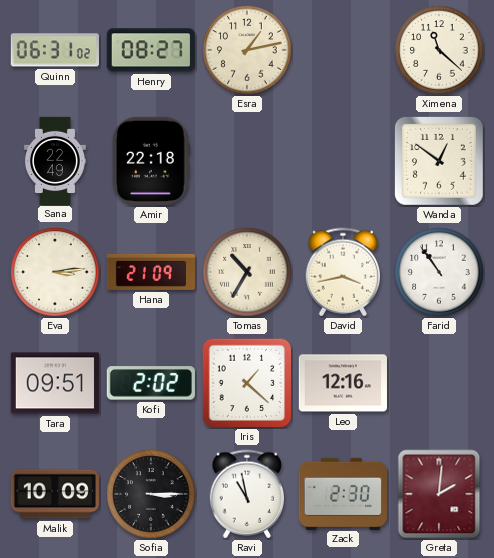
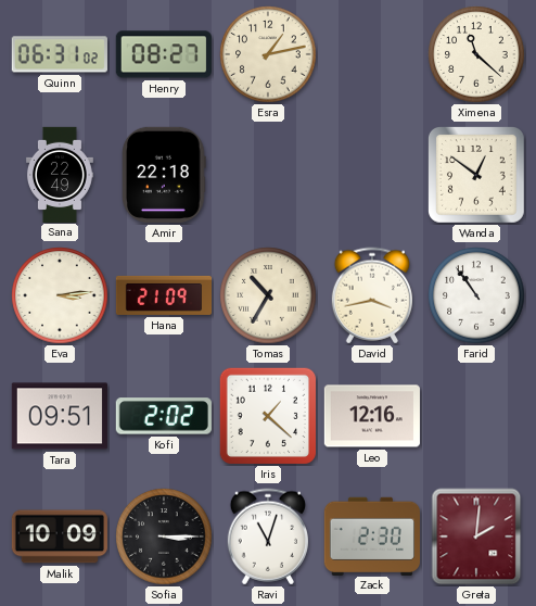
Ravi: 10:58 -> 11:03 (267, 536)
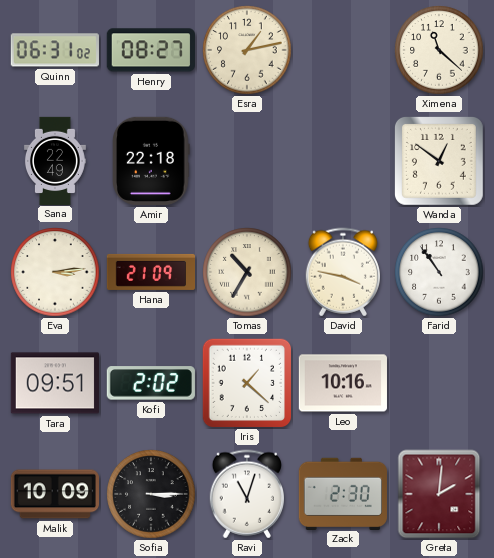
David: 3:43 -> 3:47 (342, 272)
Leo: 12:16 -> 10:16 (343, 383)
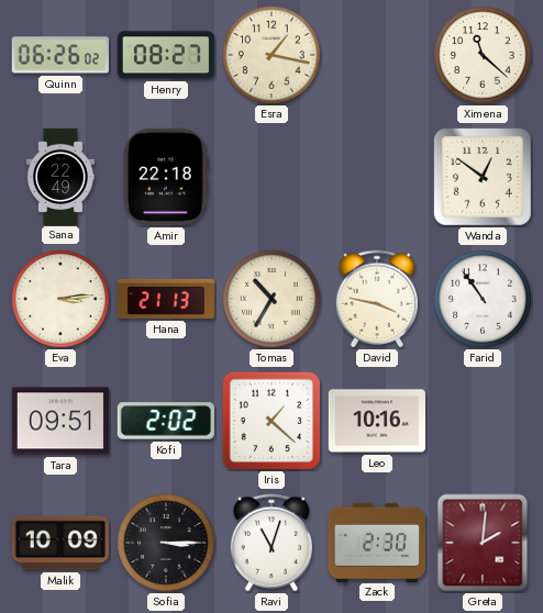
Quinn: 06:31 -> 06:26 (60, 55)
Esra: 1:13 -> 1:17 (271, 55)
Hana: 21:09 -> 21:13 (165, 299)
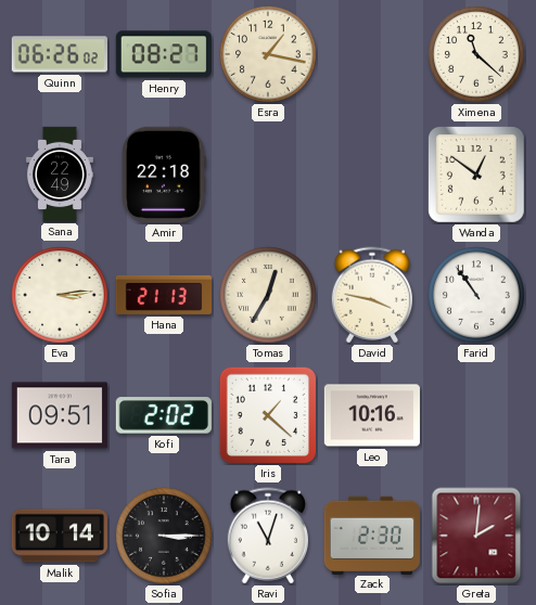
Tomas: 10:35 -> 12:35 (268, 295)
Malik: 10:09 -> 10:14 (59, 536)
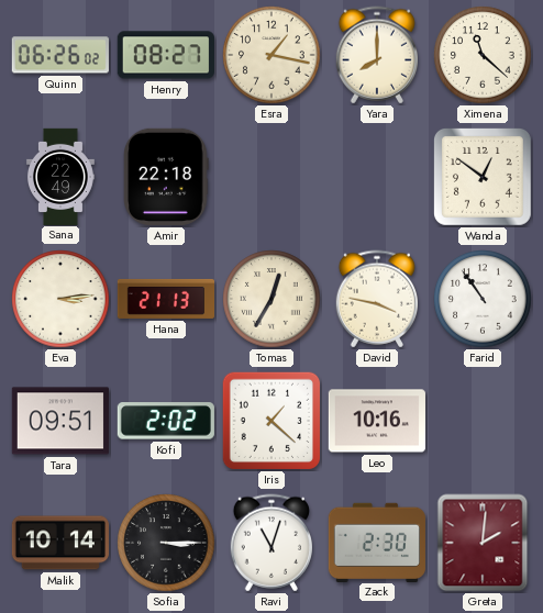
Yara: none -> 8:00 (376, 55)
